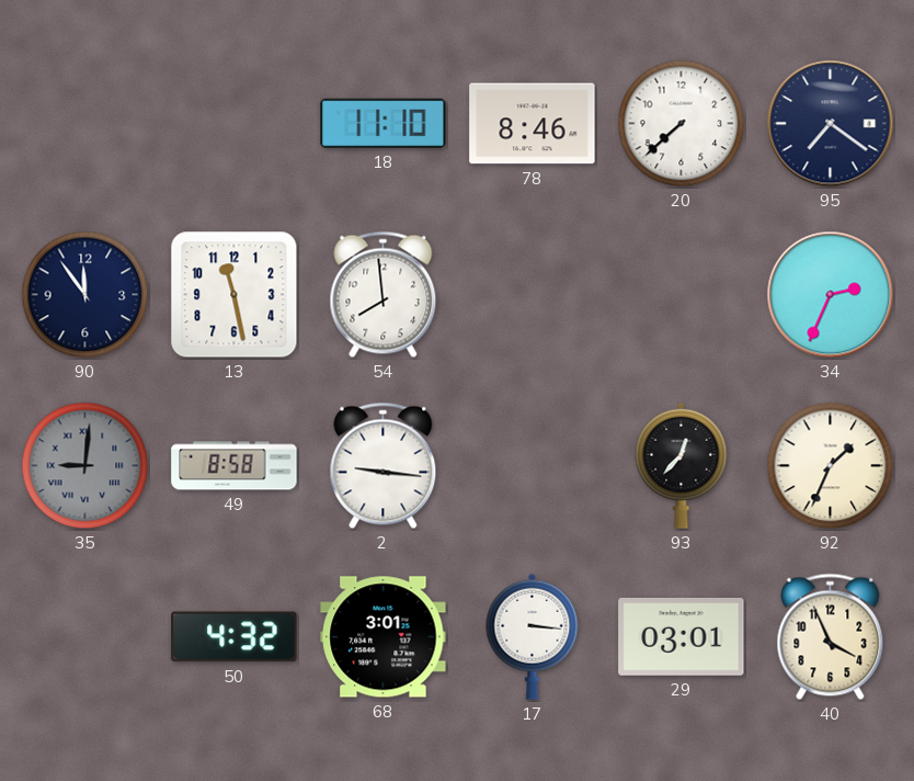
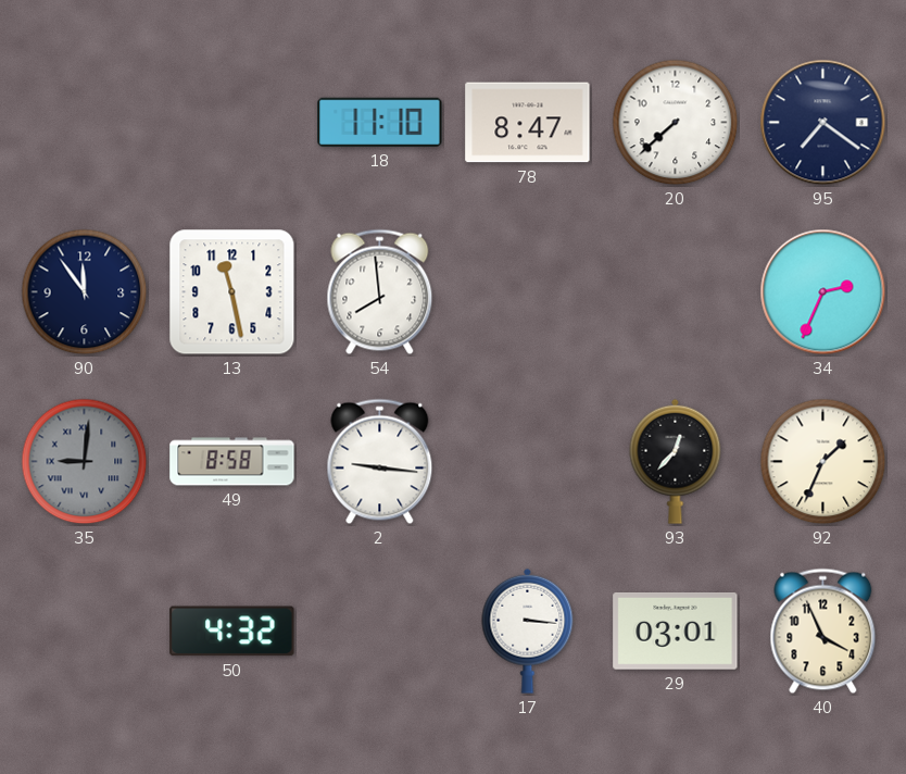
78: 8:46 -> 8:47 (528, 123)
68: 3:01 -> none (384, 637)
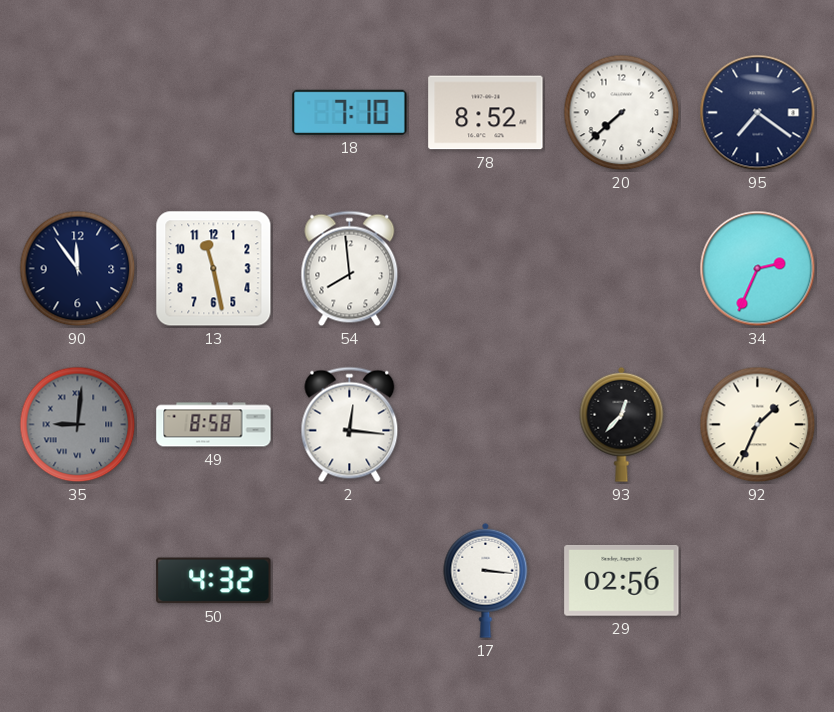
18: 11:10 -> 7:10 (350, 112)
78: 8:47 -> 8:52 (486, 113)
2: 9:16 -> 12:16 (350, 425)
29: 03:01 -> 02:56 (622, 580)
40: 3:56 -> none (823, 632)
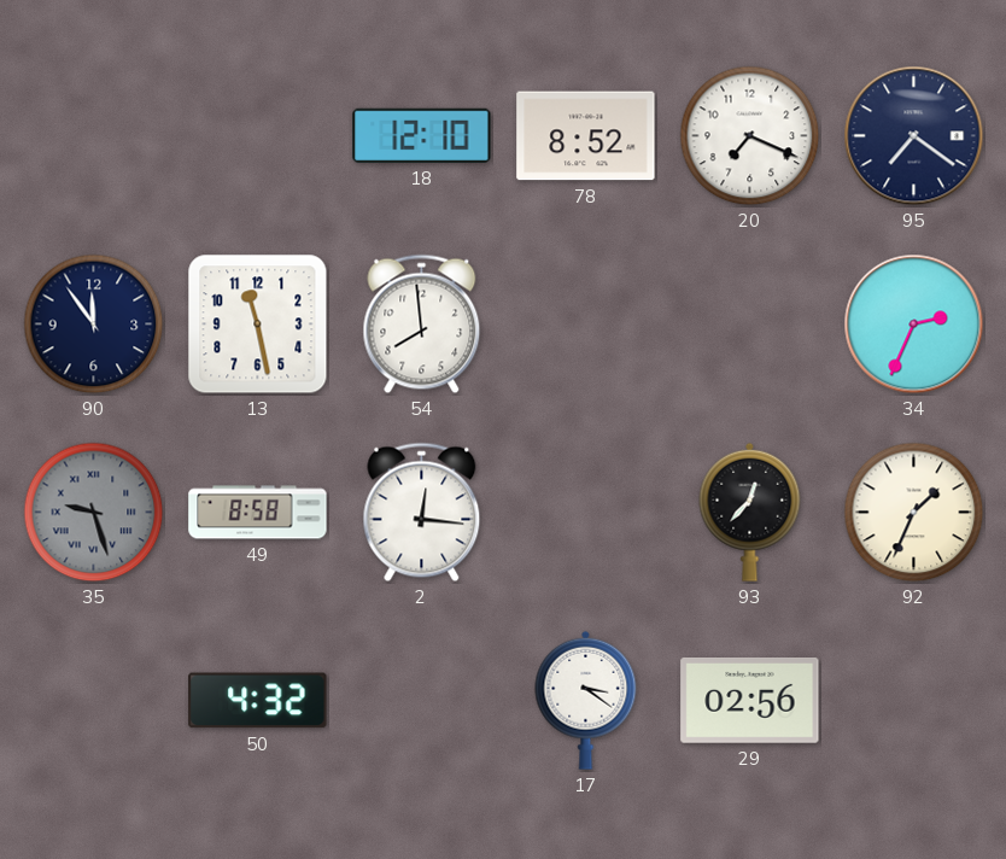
18: 7:10 -> 12:10 (422, 135)
20: 7:38 -> 7:19 (750, 136)
35: 9:01 -> 9:27 (94, 513)
17: 3:16 -> 3:21 (586, 700)
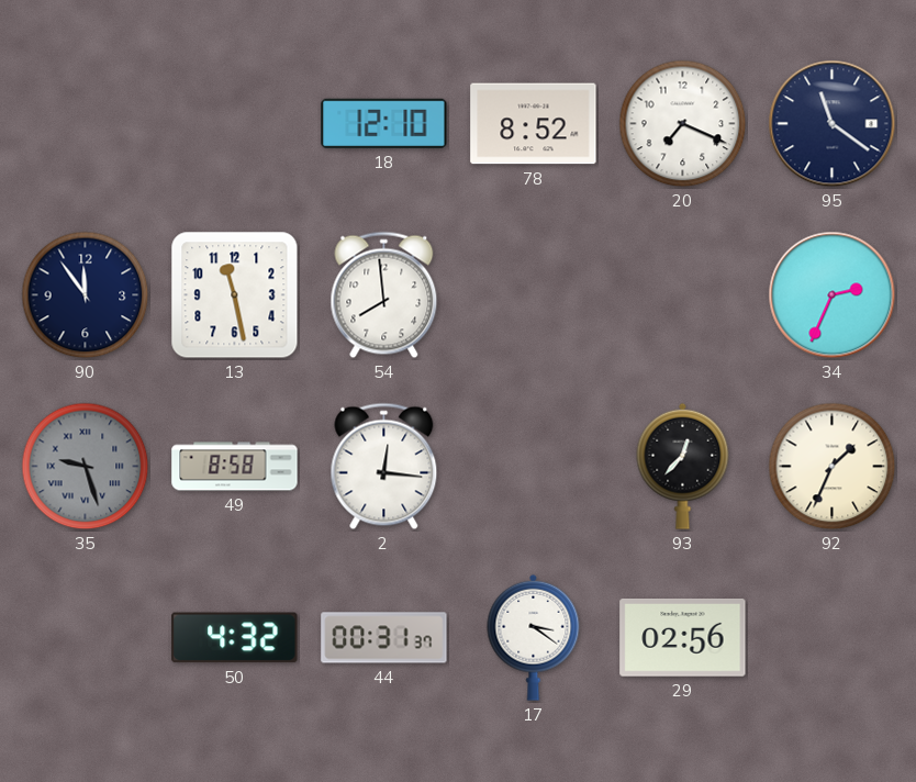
95: 7:21 -> 11:21 (833, 124)
44: none -> 00:31 (384, 638)
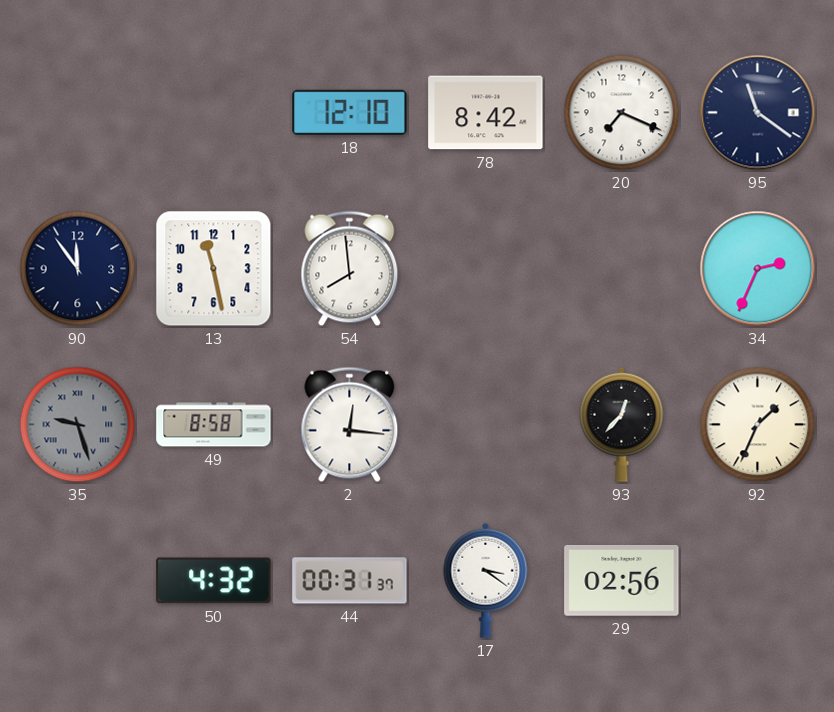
78: 8:52 -> 8:42 (486, 113)
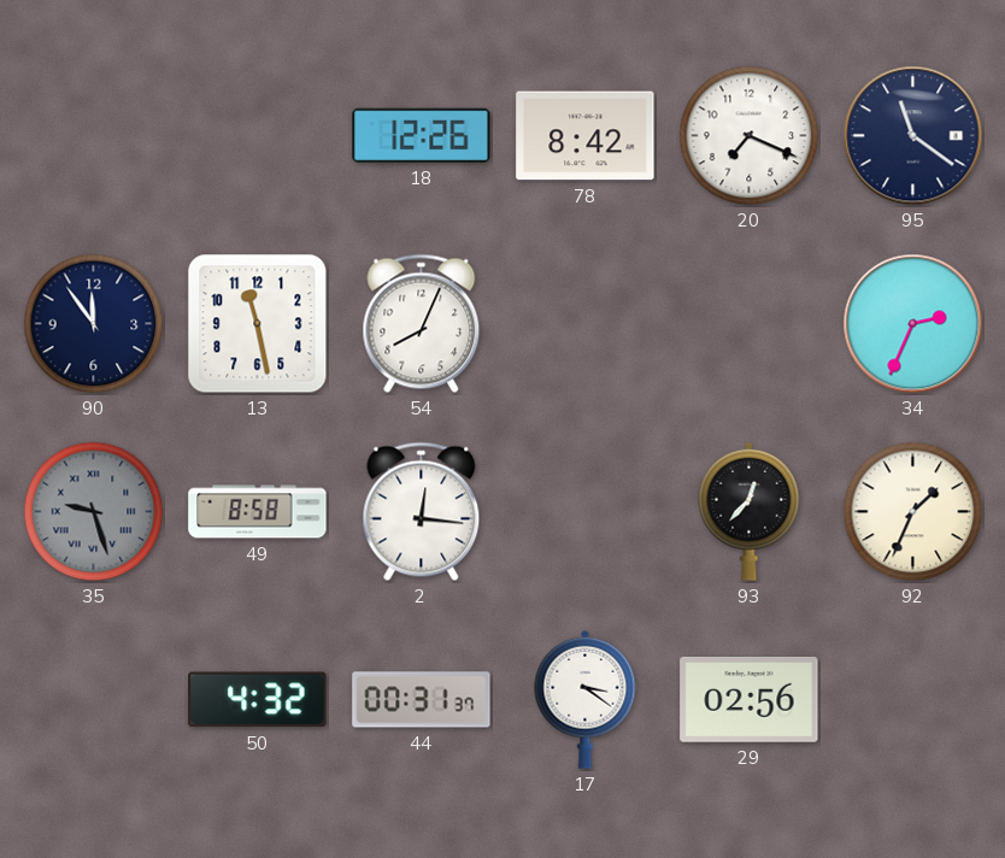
18: 12:10 -> 12:26 (422, 135)
54: 7:59 -> 8:04 (422, 324)
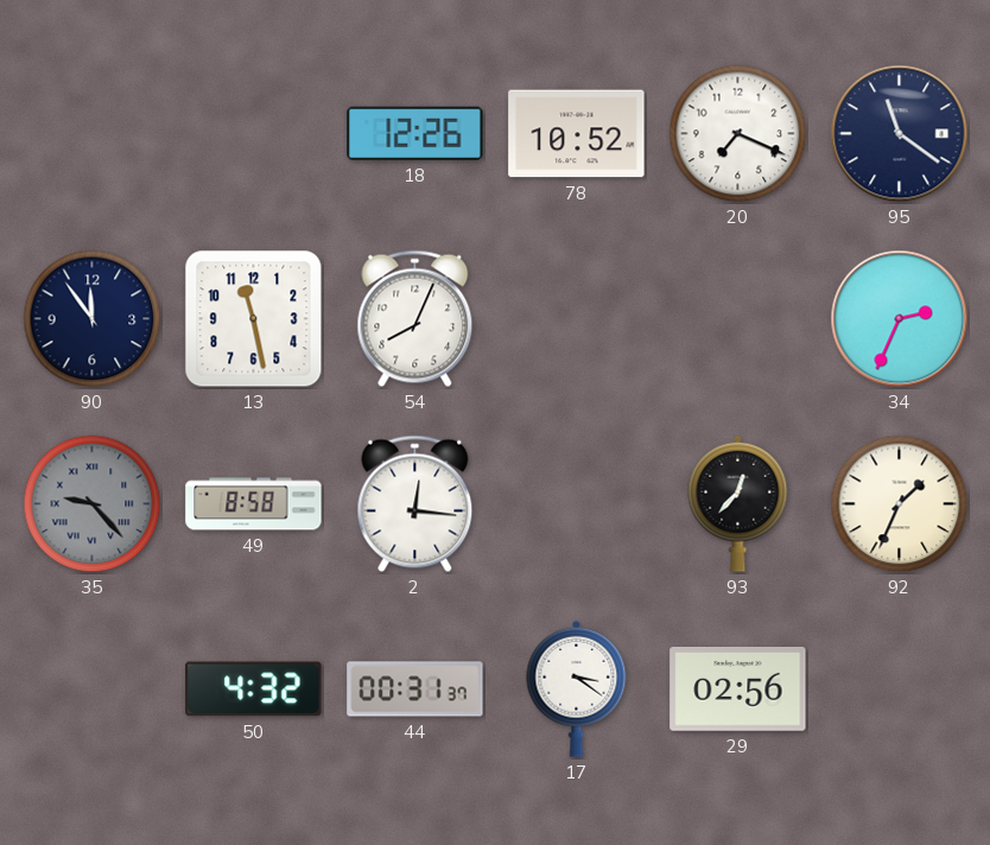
78: 8:42 -> 10:52 (577, 134)
35: 9:27 -> 9:23 (93, 504)
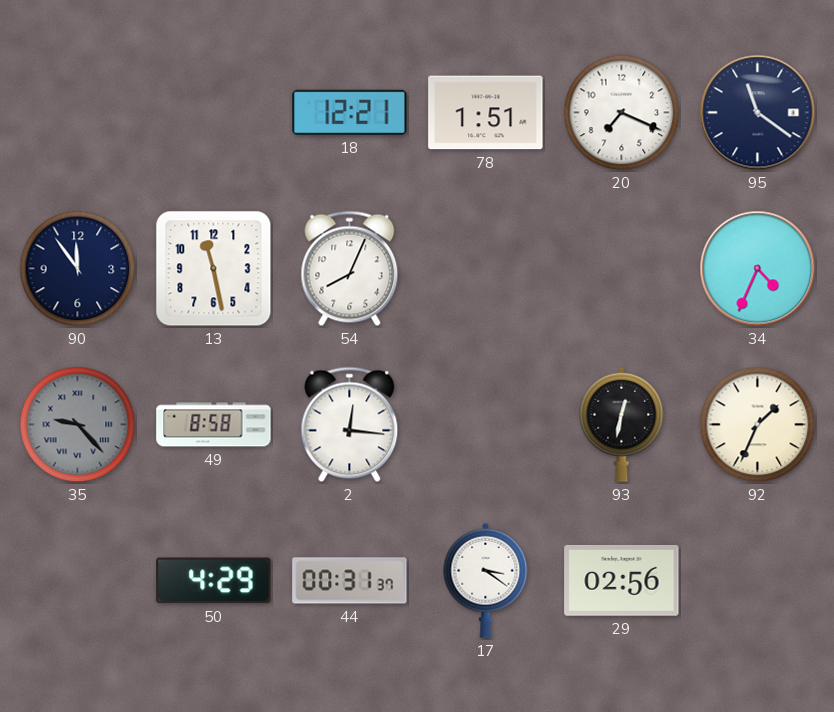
18: 12:26 -> 12:21 (350, 112)
78: 10:52 -> 1:51 (486, 113)
34: 2:34 -> 4:34 (758, 269)
93: 12:37 -> 12:32 (622, 424)
50: 4:32 -> 4:29 (214, 581)
